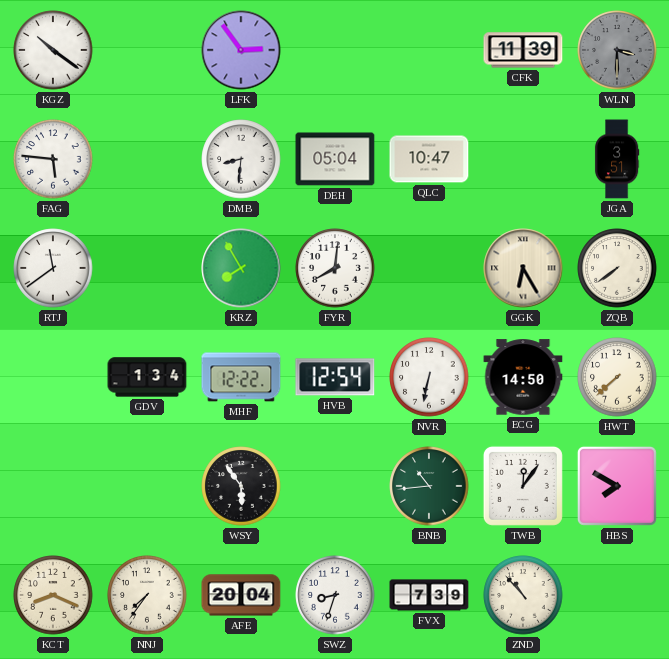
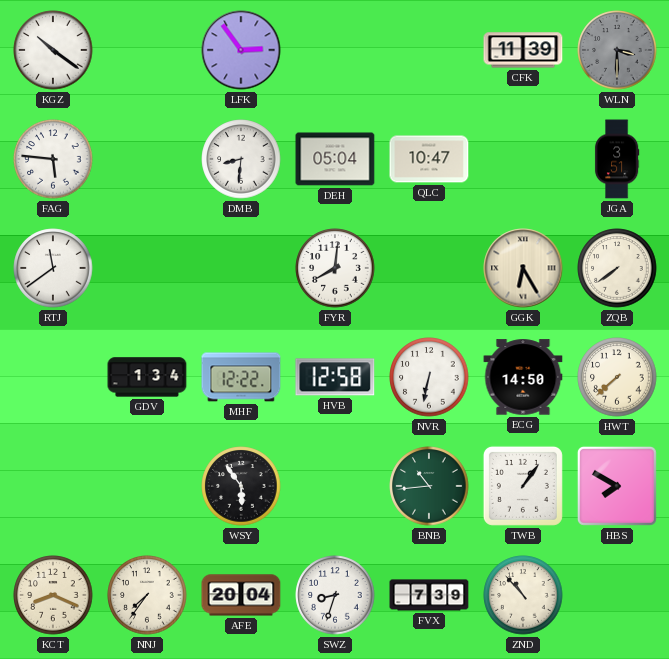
KRZ: 7:55 -> none (241, 268)
HVB: 12:54 -> 12:58 (335, 377)
TWB: 12:06 -> 1:06 (523, 486)
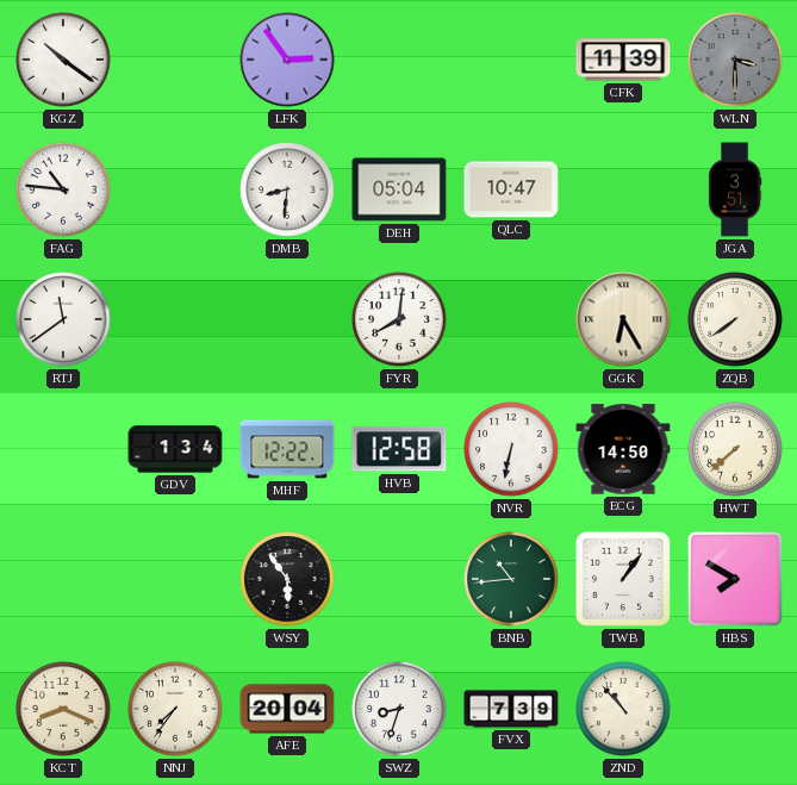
FAG: 5:46 -> 10:46 (63, 189)
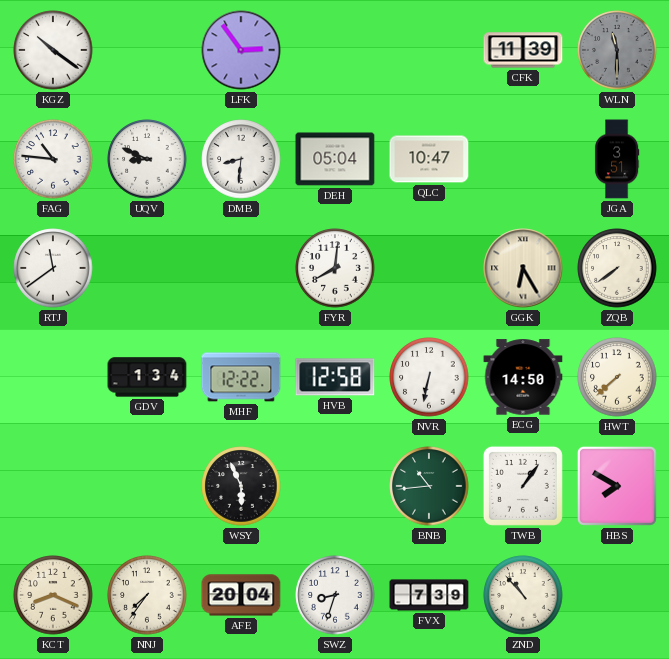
WLN: 3:30 -> 11:30 (617, 50)
UQV: none -> 8:49 (147, 159)
WSY: 5:54 -> 5:56 (241, 486)
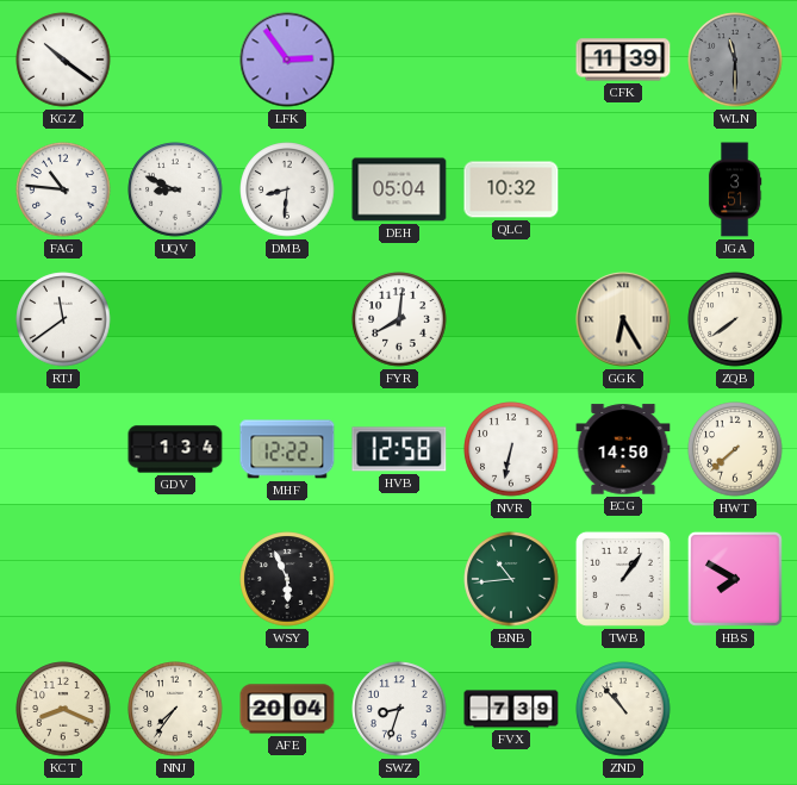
QLC: 10:47 -> 10:32 (511, 189)
